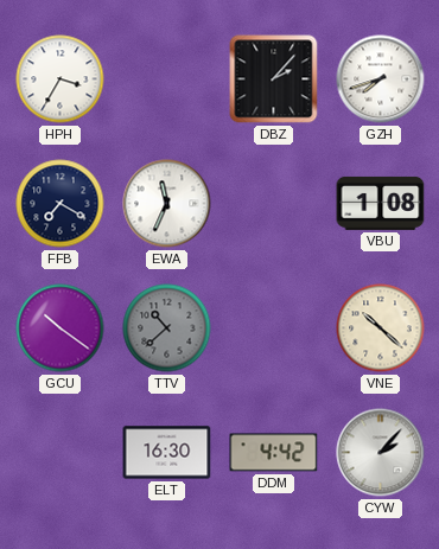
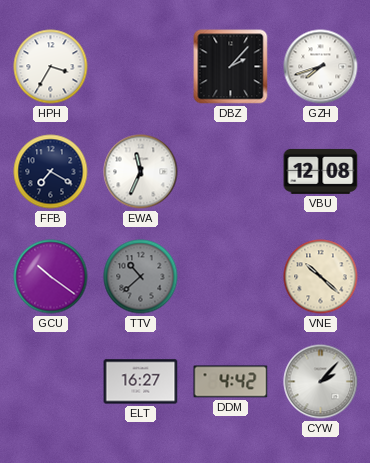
VBU: 1:08 -> 12:08 (321, 171)
ELT: 16:30 -> 16:27 (141, 382)
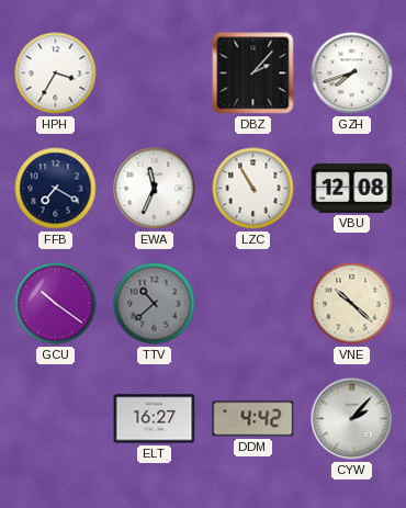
LZC: none -> 10:55 (253, 189)
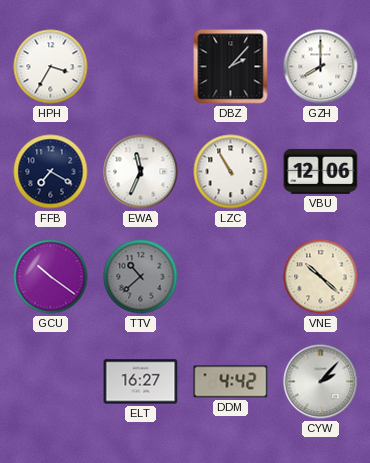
GZH: 7:42 -> 8:00 (321, 67)
VBU: 12:08 -> 12:06 (321, 171)
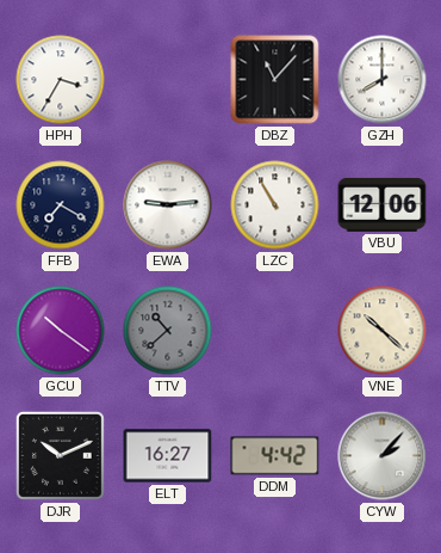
DBZ: 2:07 -> 11:07 (275, 80)
EWA: 11:34 -> 9:14 (168, 205)
DJR: none -> 10:11 (60, 455)
